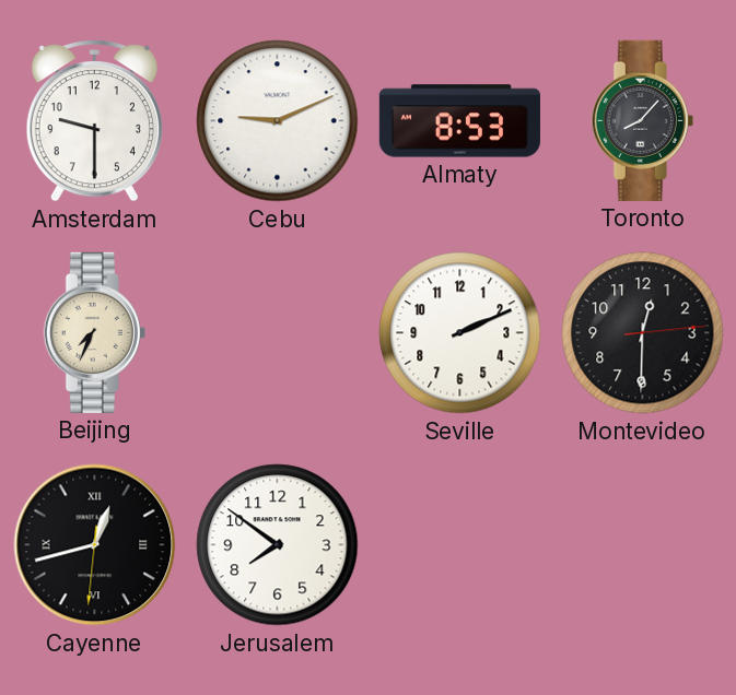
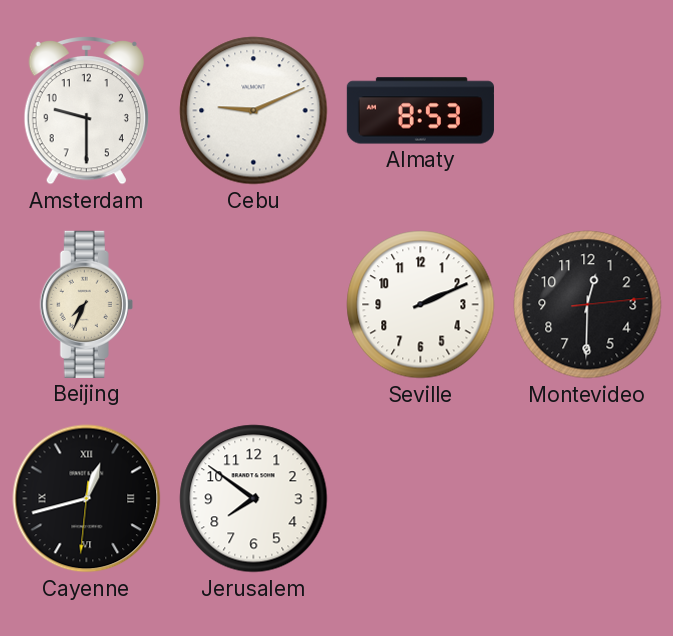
Toronto: 8:07 -> none (642, 120)
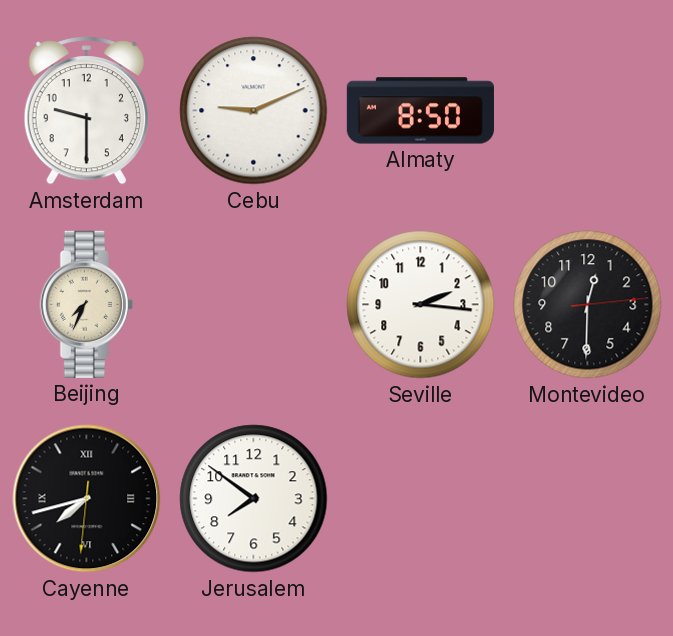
Almaty: 8:53 -> 8:50 (420, 111)
Seville: 2:11 -> 2:16 (421, 305)
Cayenne: 12:42 -> 7:42 (87, 499)
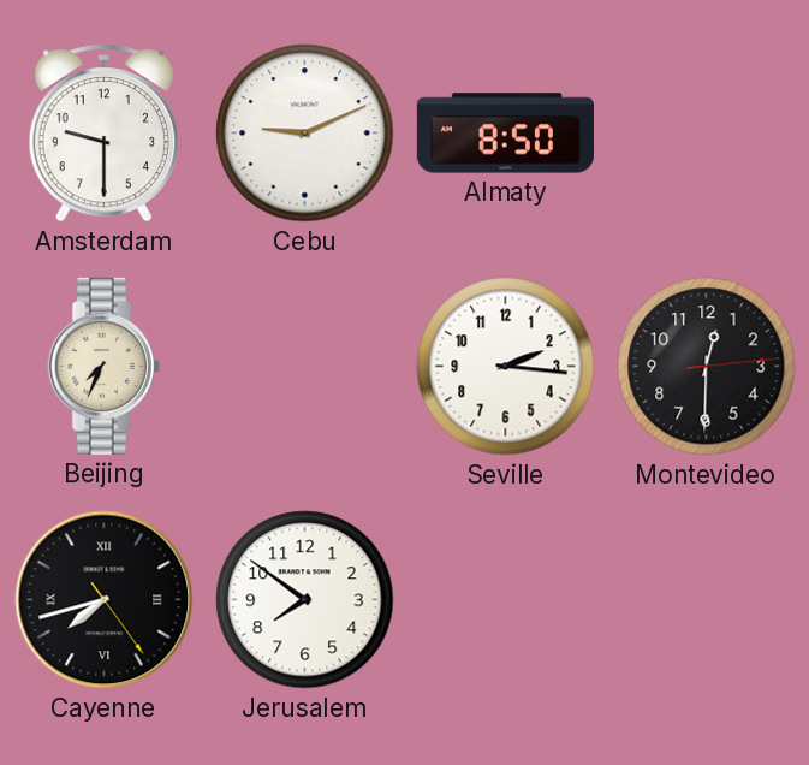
Cayenne: 7:42:31 -> 7:42:24 (105, 600)
